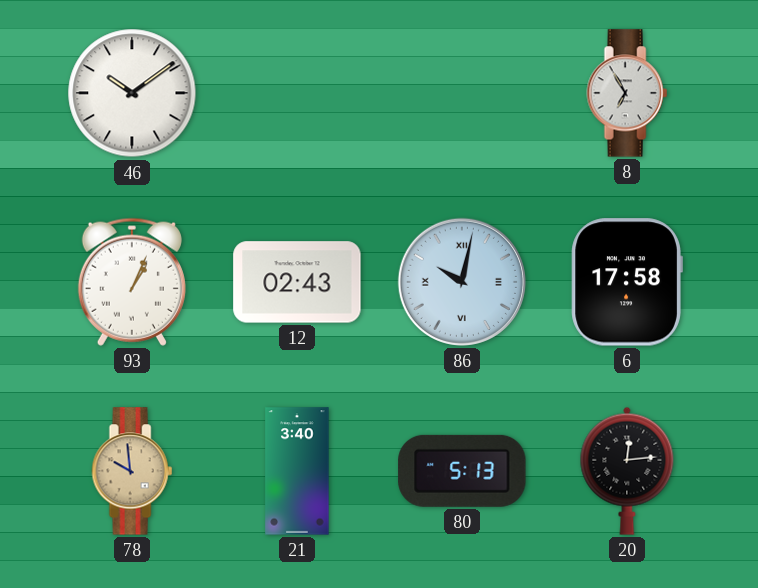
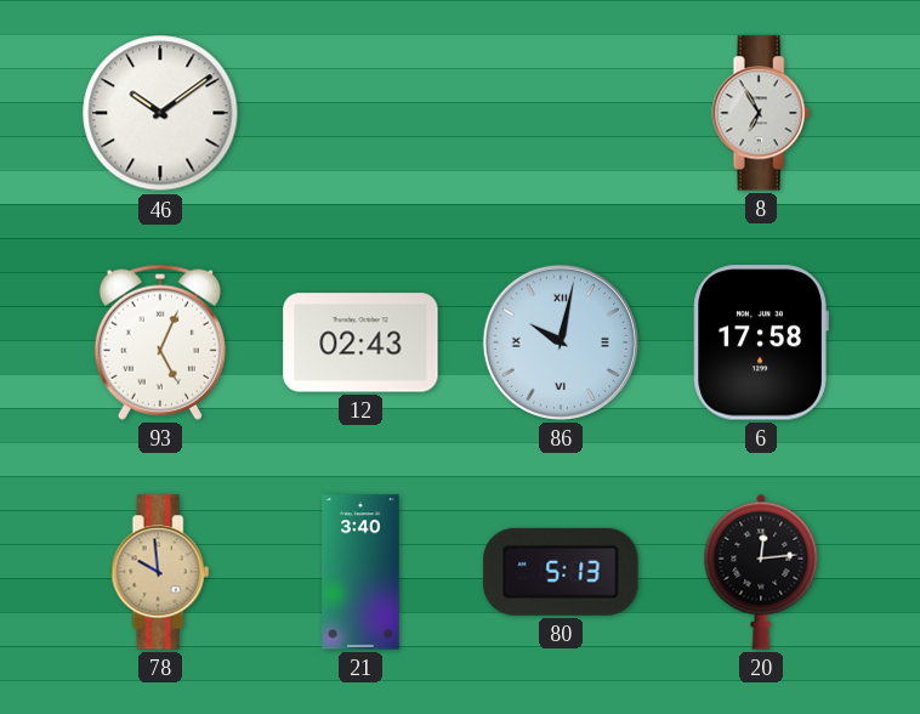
93: 1:04 -> 5:04 (160, 342)
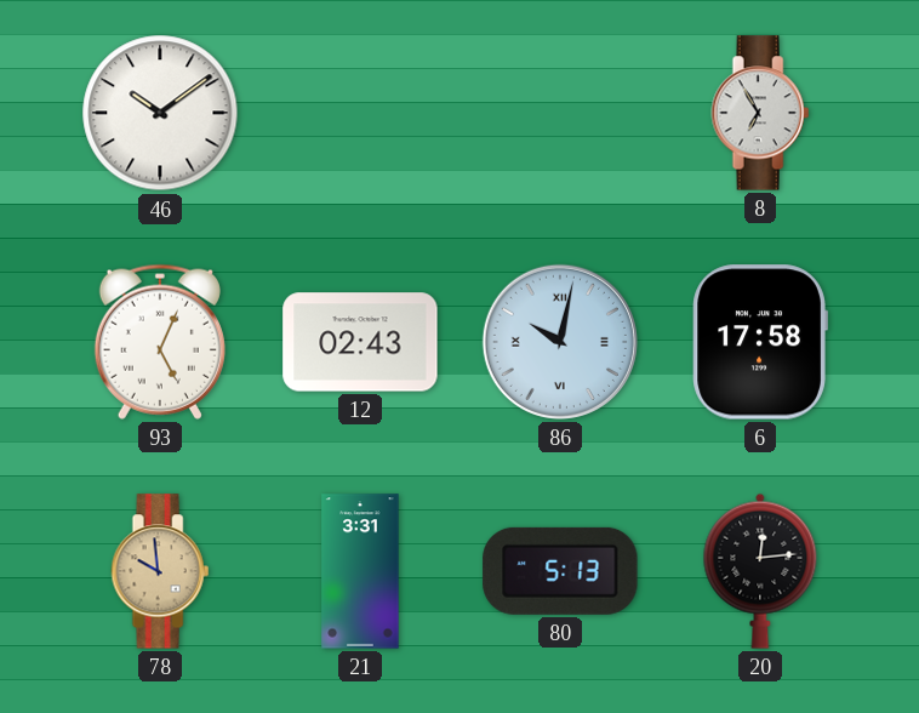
21: 3:40 -> 3:31 (360, 571)
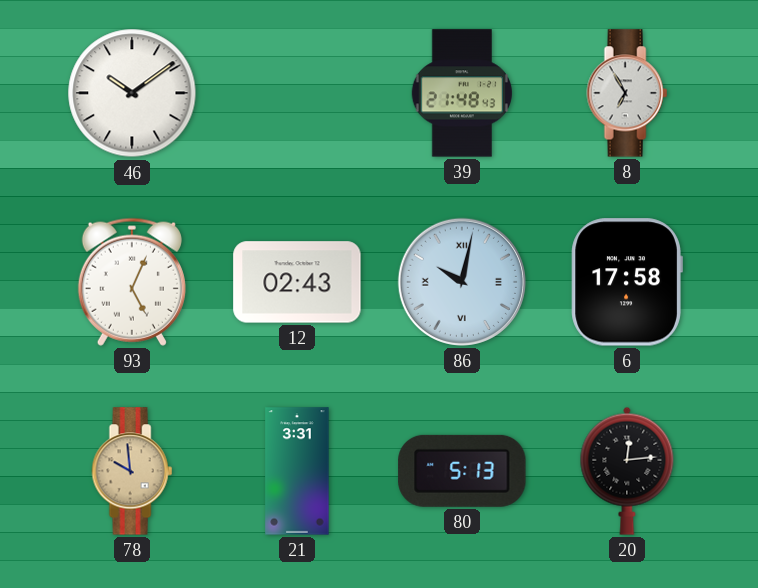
39: none -> 21:48 (462, 93)
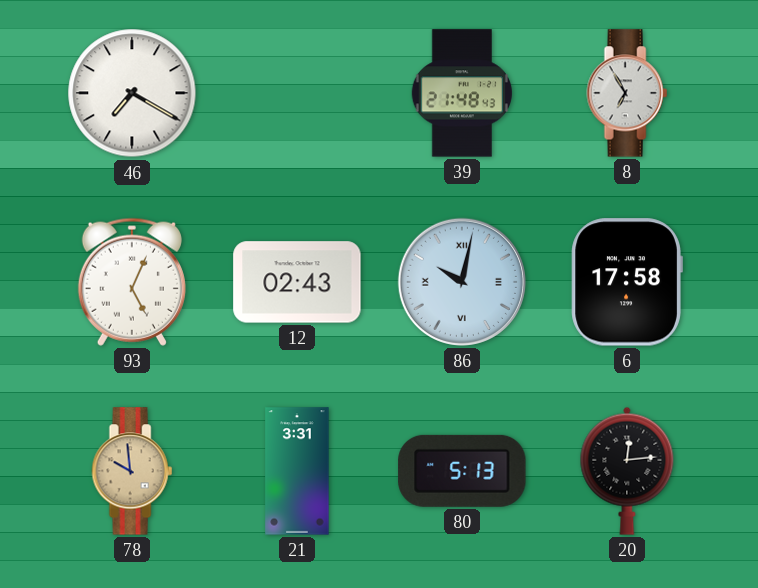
46: 10:09 -> 7:20 (132, 93)
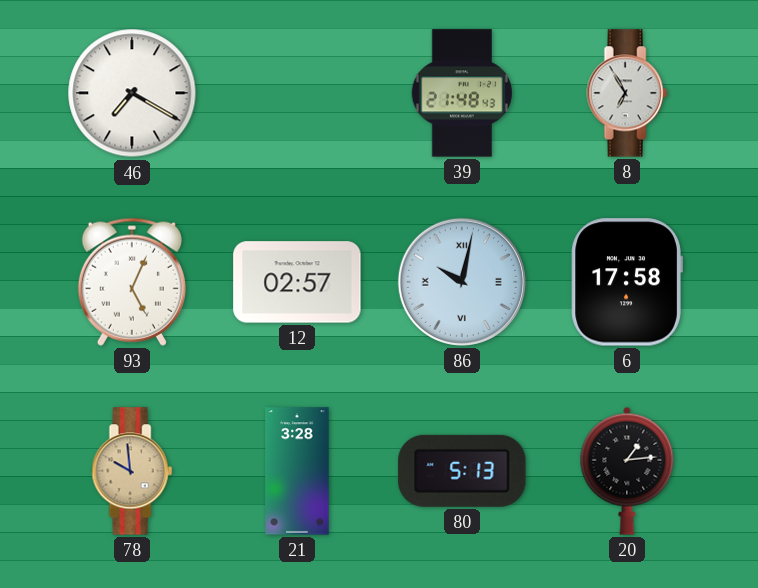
12: 02:43 -> 02:57 (297, 282)
21: 3:31 -> 3:28 (297, 471)
20: 12:14 -> 1:14 (627, 471)
